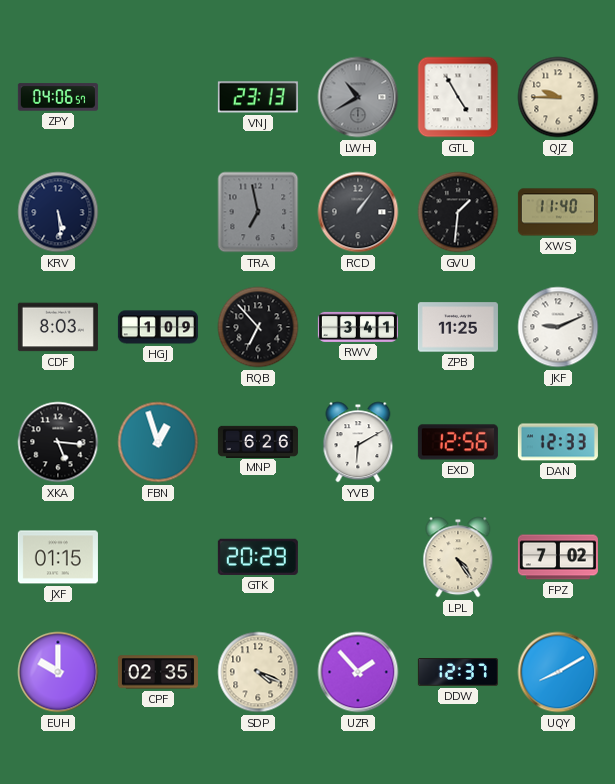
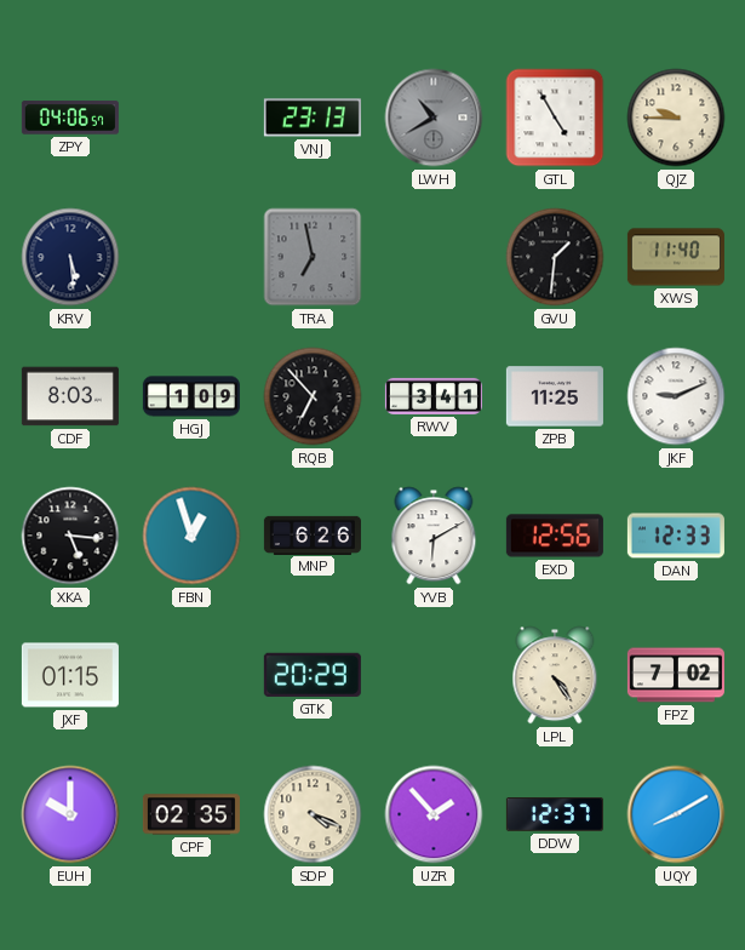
RCD: 1:06 -> none (358, 212)
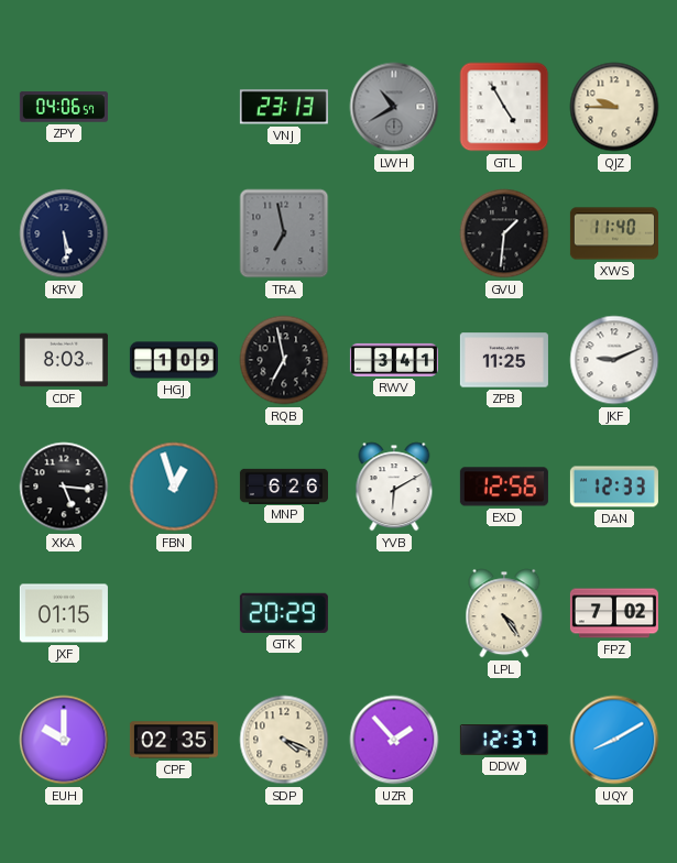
RQB: 6:53 -> 6:58 (284, 360)
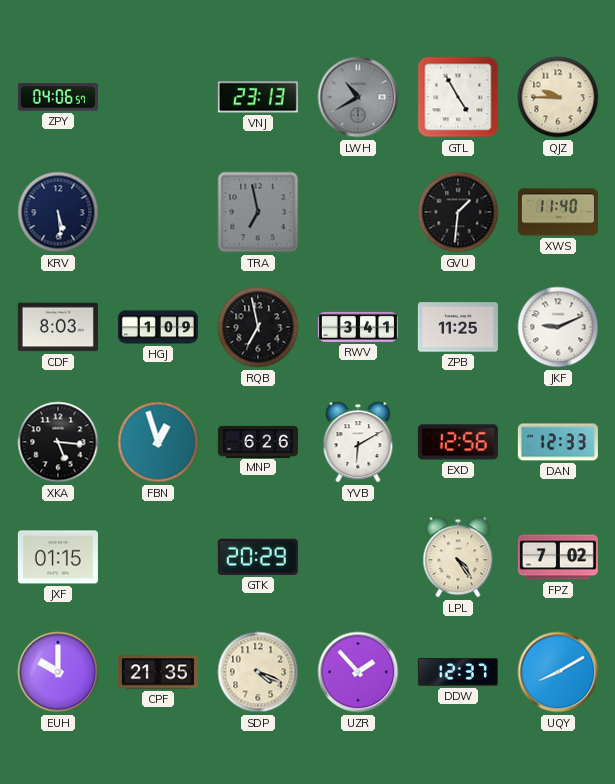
CPF: 02:35 -> 21:35 (158, 672)
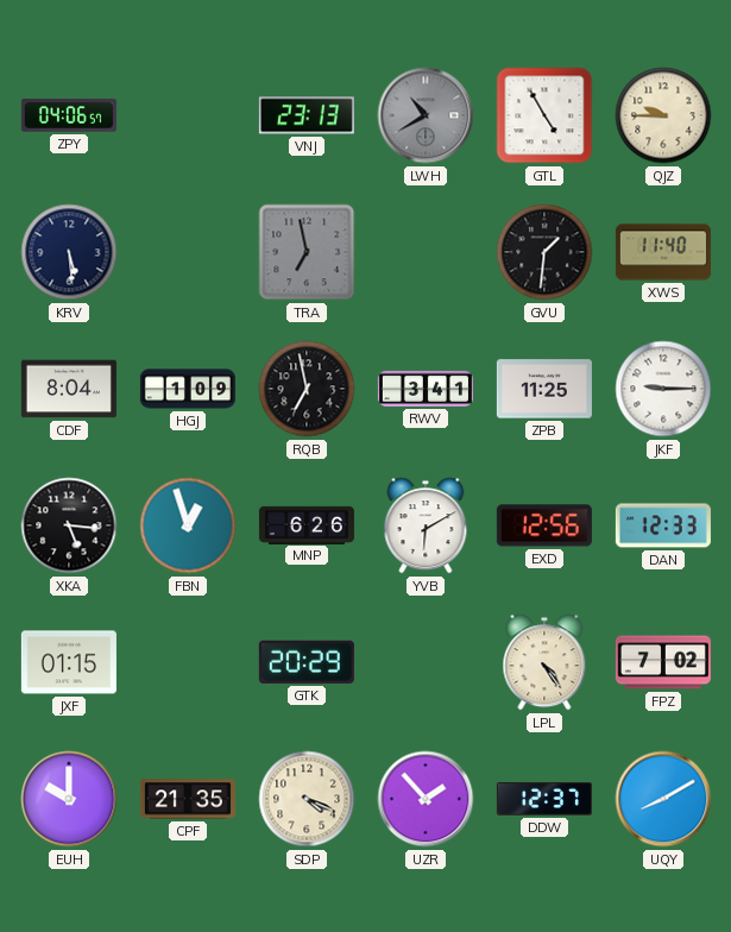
CDF: 8:03 -> 8:04 (69, 389)
JKF: 9:11 -> 9:15 (663, 389)
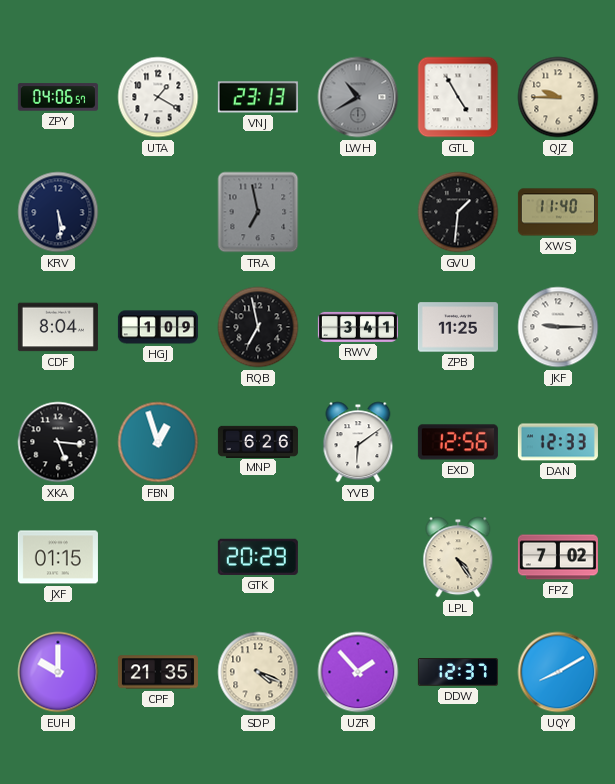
UTA: none -> 1:20 (158, 97)
YVB: 6:10 -> 6:09 (358, 442)
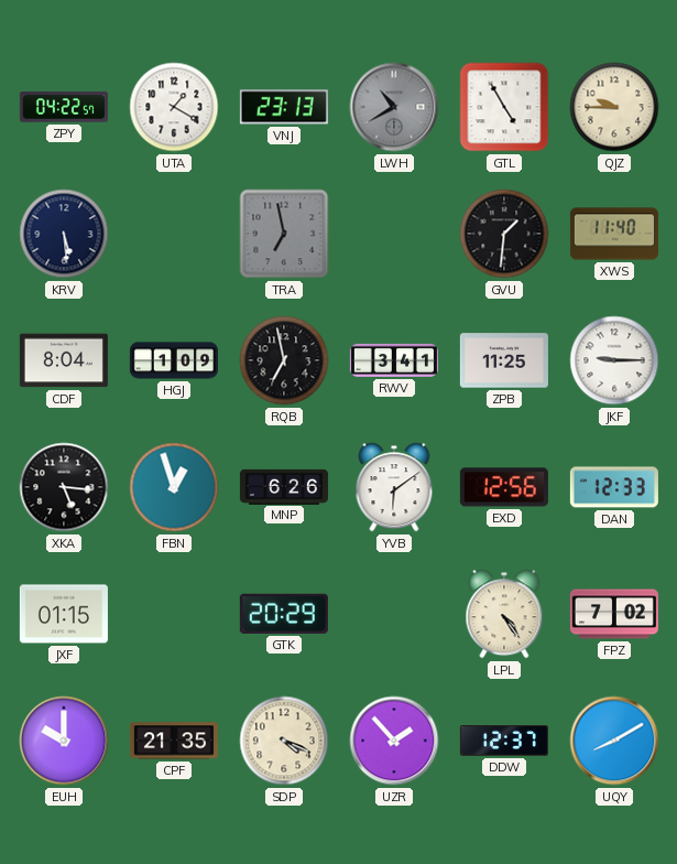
ZPY: 04:06 -> 04:22 (64, 107)
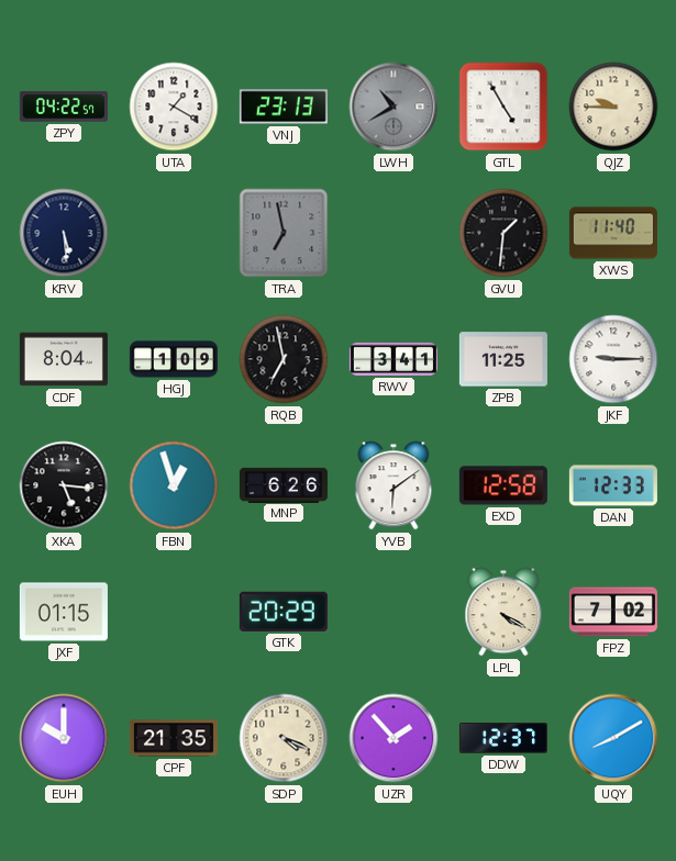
EXD: 12:56 -> 12:58 (503, 485)
LPL: 4:24 -> 4:20 (503, 612)
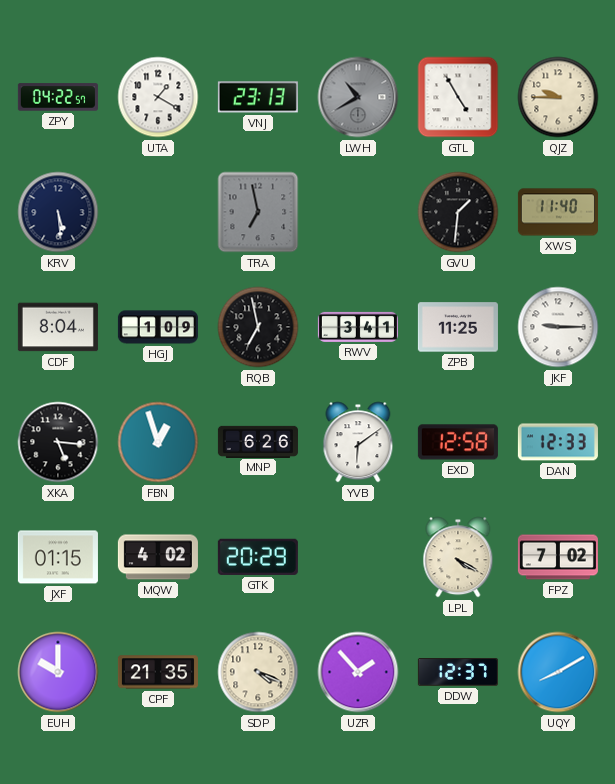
MQW: none -> 4:02 (158, 557)
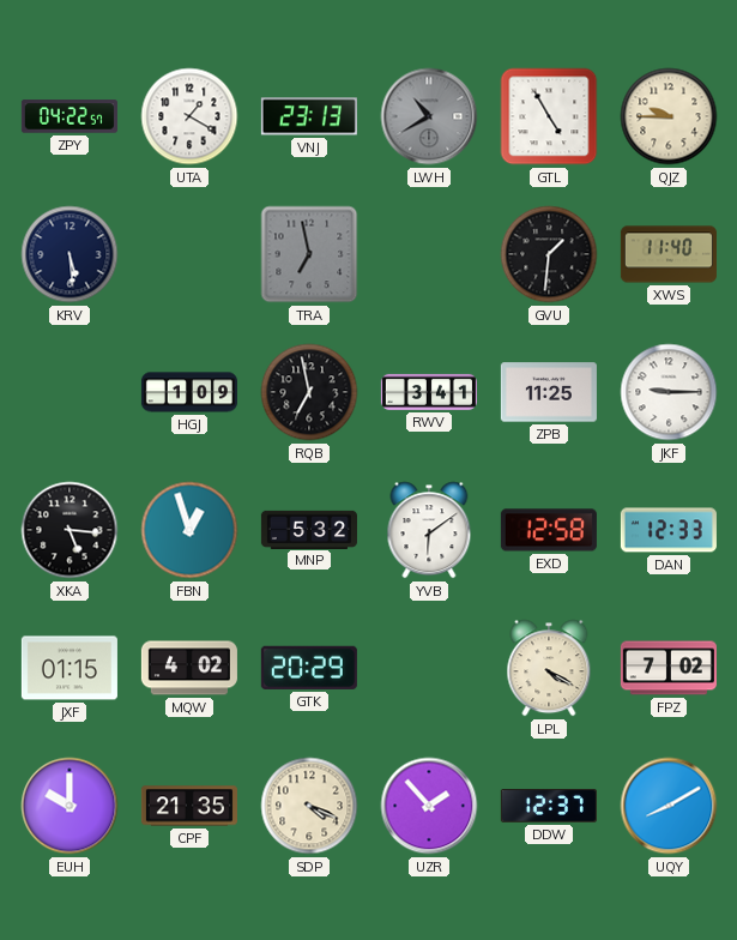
CDF: 8:04 -> none (58, 327)
MNP: 6:26 -> 5:32 (309, 529)
